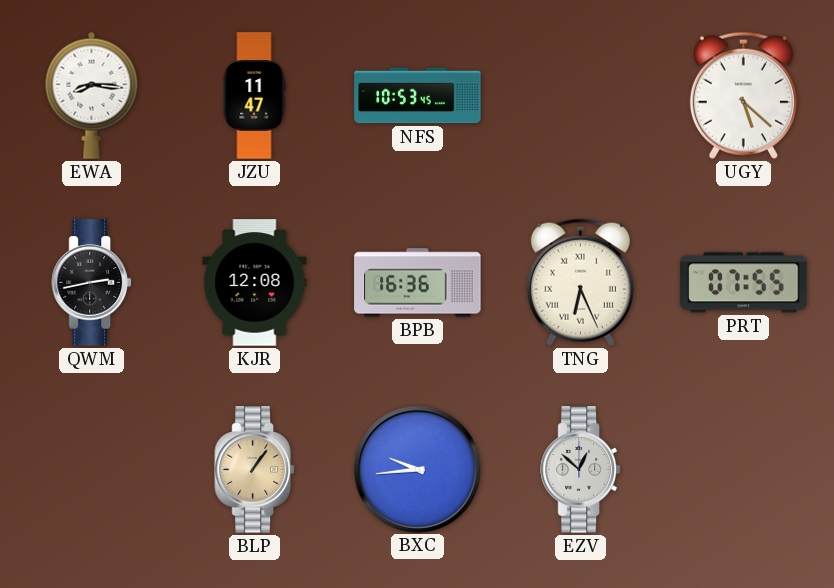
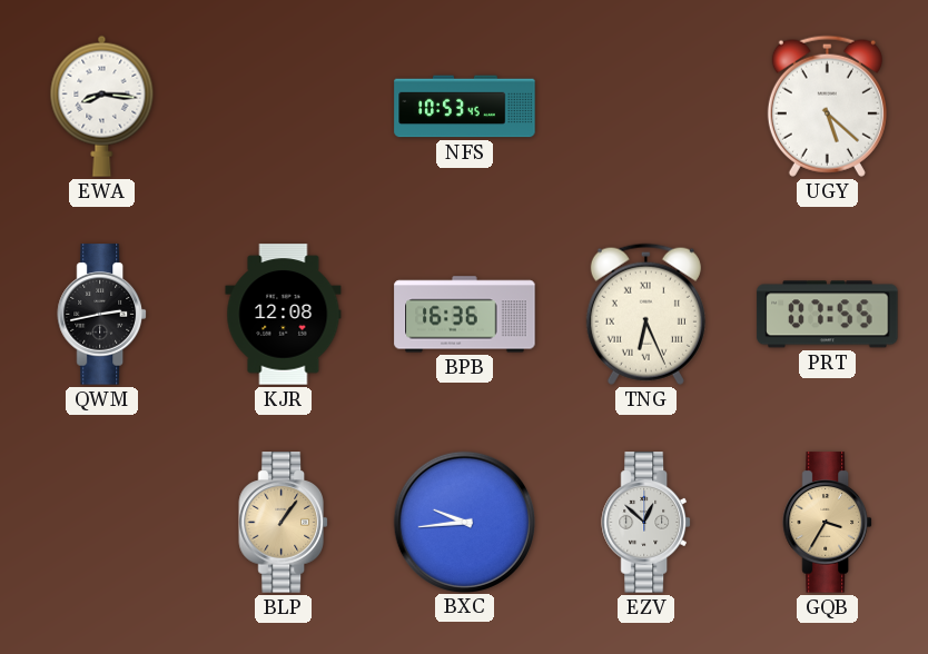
JZU: 11:47 -> none (254, 96)
GQB: none -> 3:35 (827, 523)
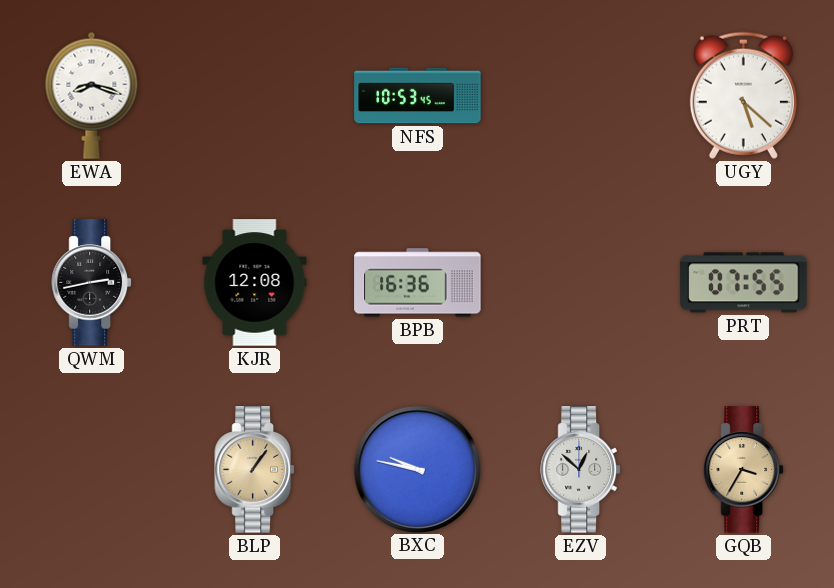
EWA: 8:16 -> 8:18 (92, 95)
TNG: 6:26 -> none (645, 314)
BXC: 9:44 -> 9:47 (417, 469)
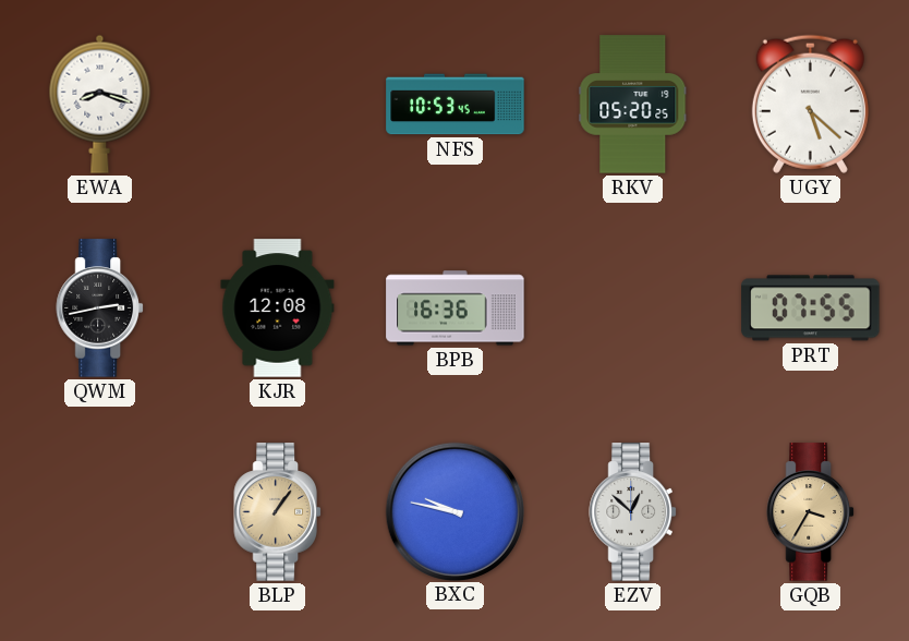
RKV: none -> 05:20 (633, 105)
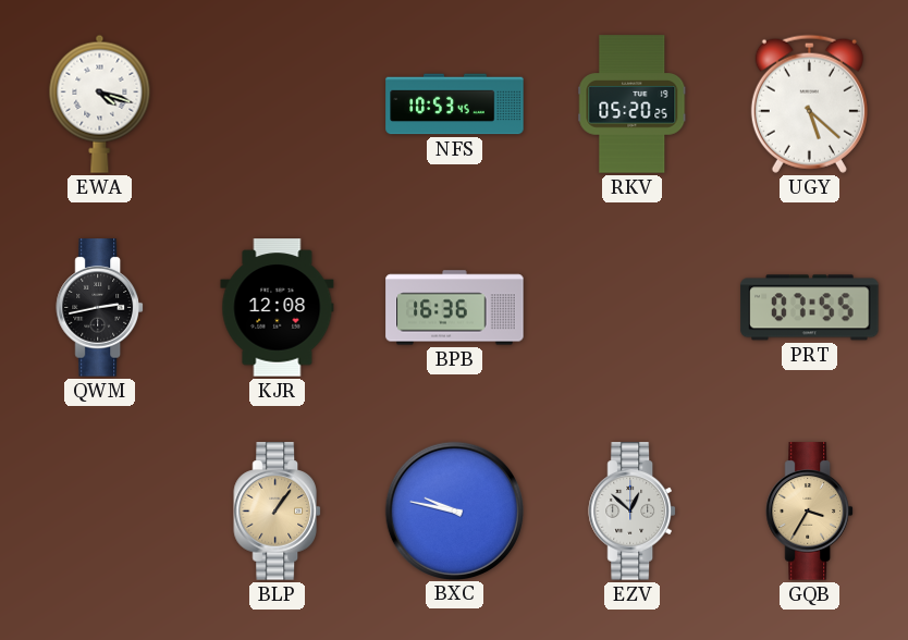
EWA: 8:18 -> 4:18 (100, 103)
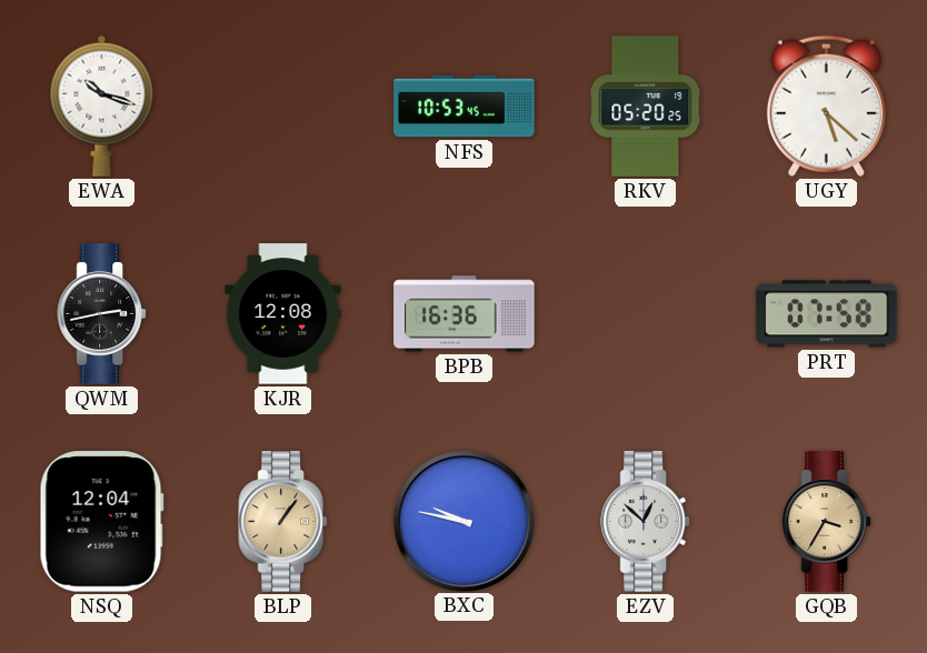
EWA: 4:18 -> 10:18 (102, 106)
PRT: 07:55 -> 07:58 (827, 314)
NSQ: none -> 12:04 (101, 522)
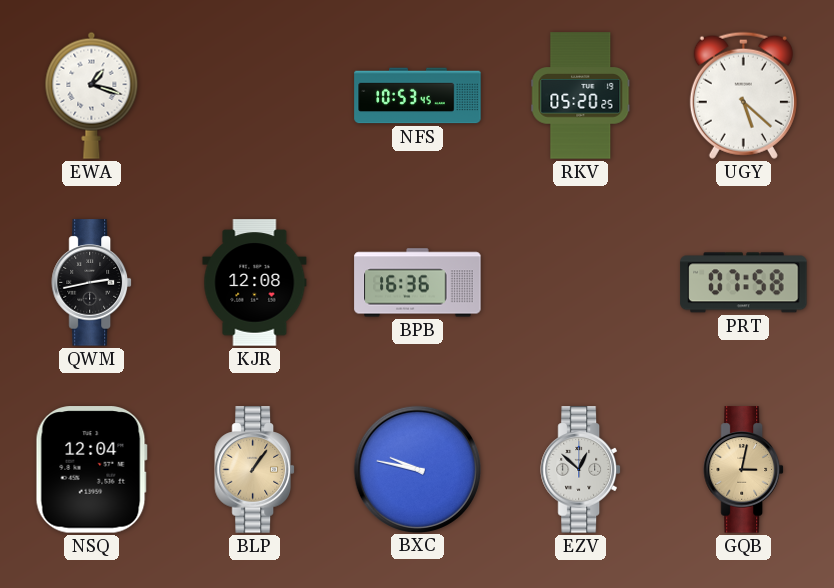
EWA: 10:18 -> 1:18 (92, 95)
GQB: 3:35 -> 3:02 (743, 470)
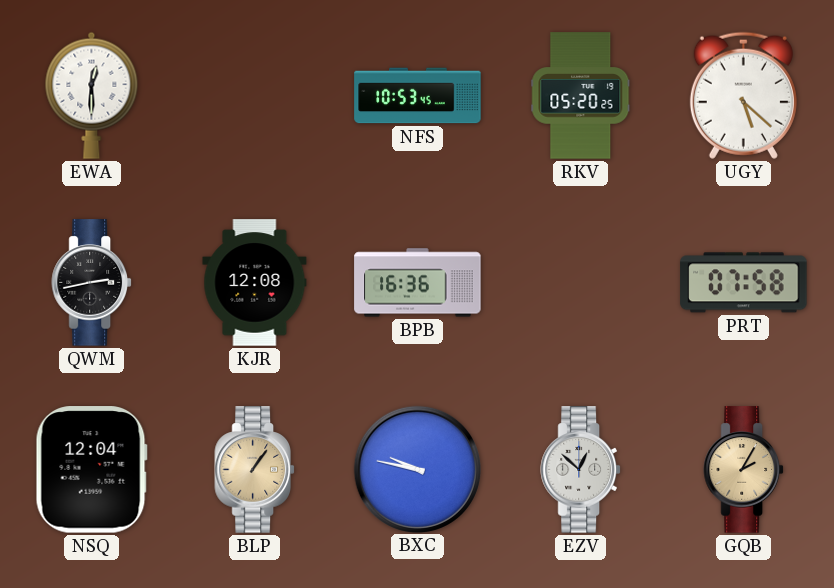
EWA: 1:18 -> 12:30 (92, 95)
GQB: 3:02 -> 2:05 (743, 470)
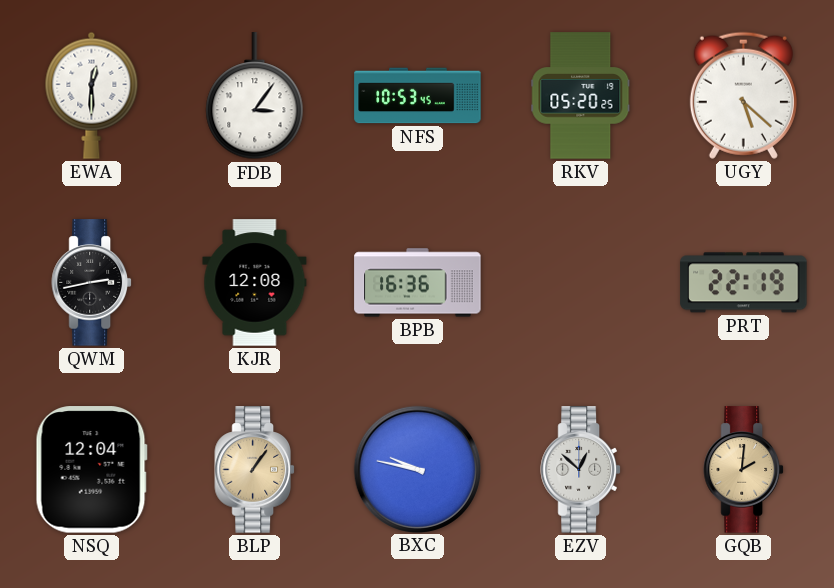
FDB: none -> 3:06 (255, 96)
PRT: 07:58 -> 22:19 (744, 283)
GQB: 2:05 -> 2:01 (743, 470)
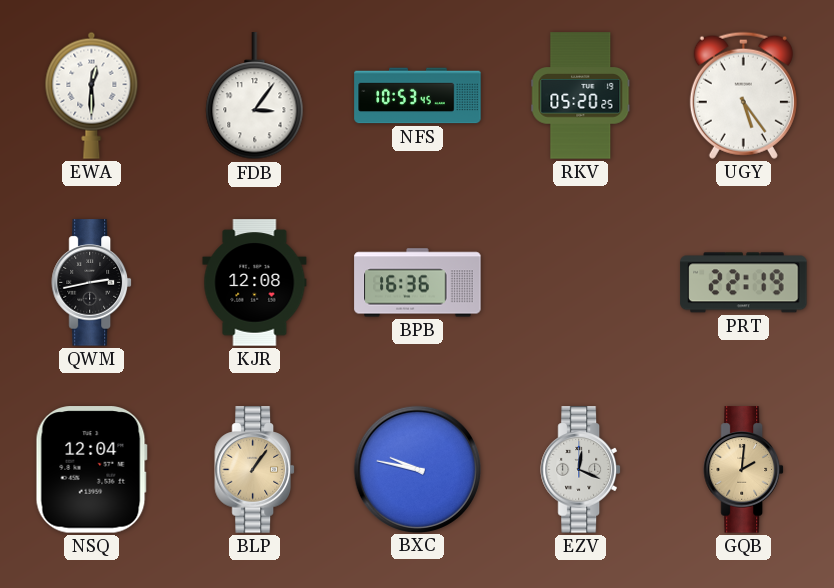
UGY: 5:22 -> 5:24 (743, 95)
EZV: 12:52 -> 12:19 (580, 470)
